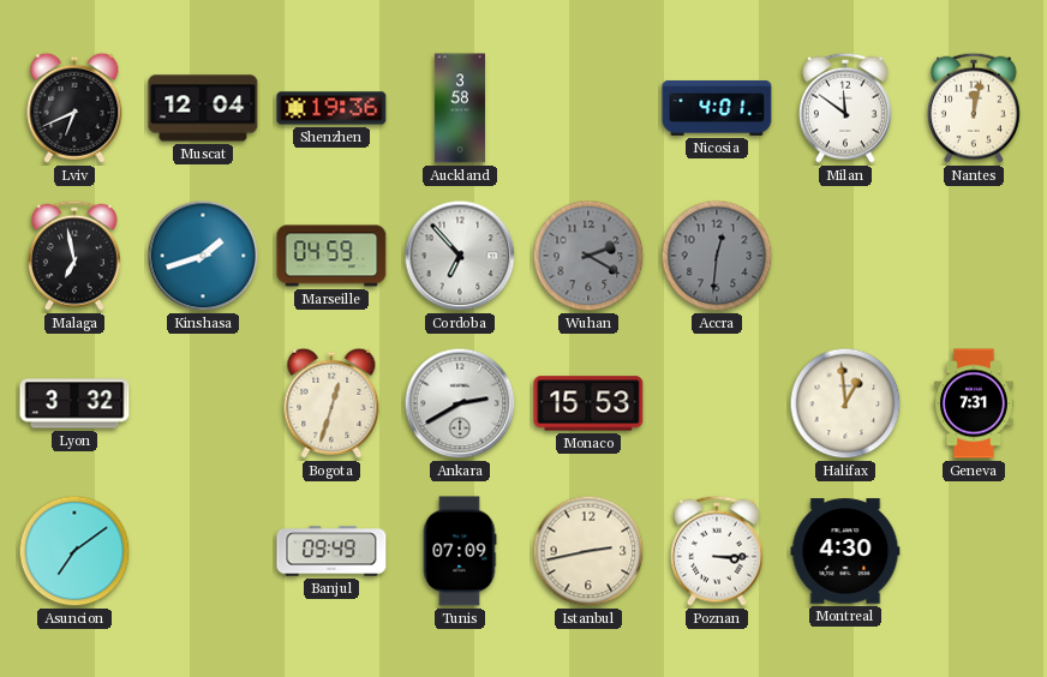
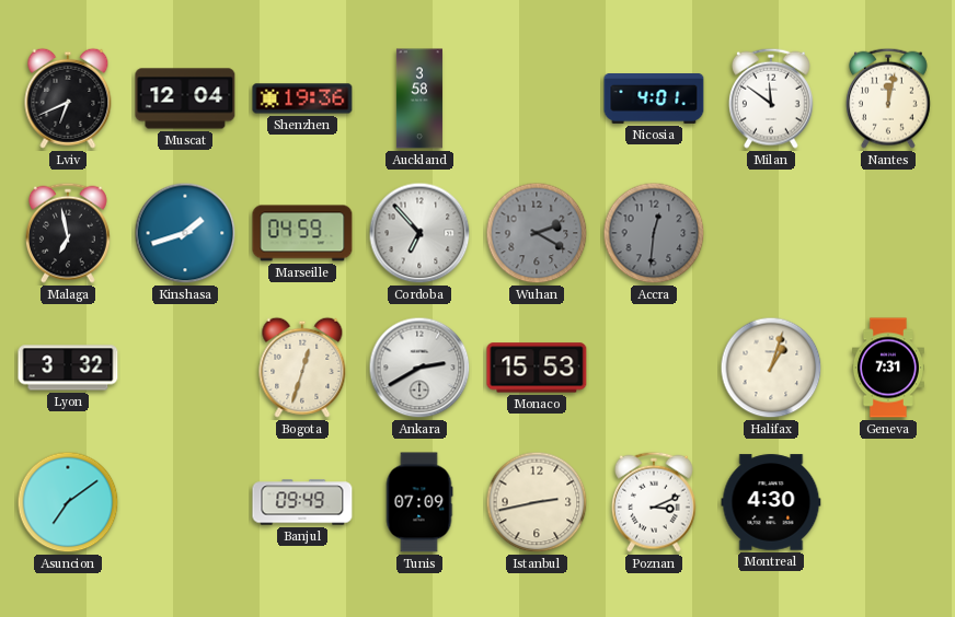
Halifax: 12:59 -> 1:03 (771, 368)
Poznan: 3:15 -> 3:11 (655, 502)
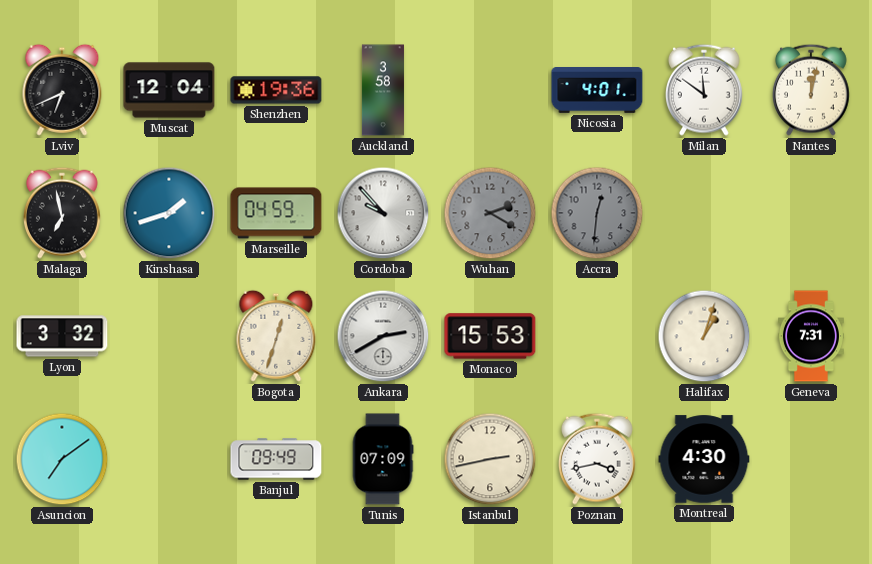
Cordoba: 6:53 -> 9:53 (383, 213)
Poznan: 3:11 -> 3:43 (598, 459)
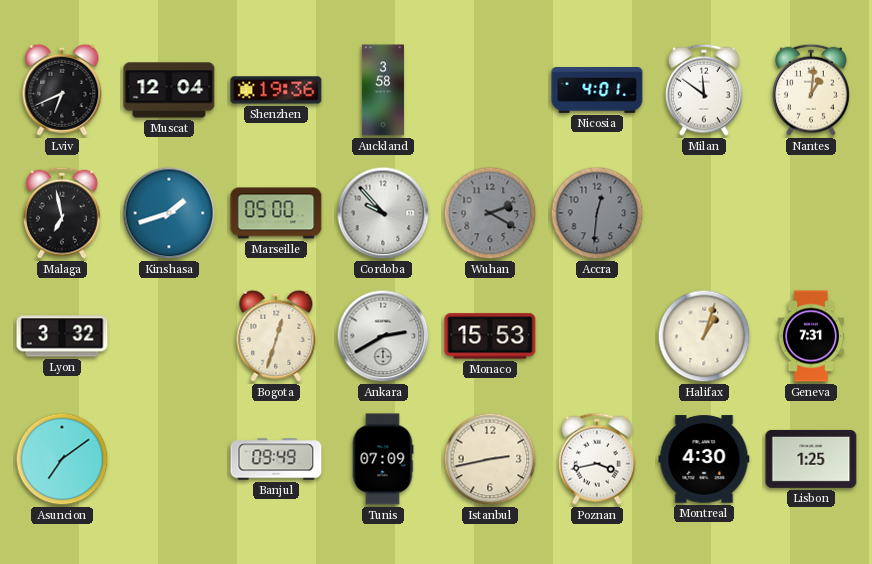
Nantes: 12:02 -> 1:01 (812, 90)
Marseille: 04:59 -> 05:00 (276, 213)
Lisbon: none -> 1:25 (811, 459)
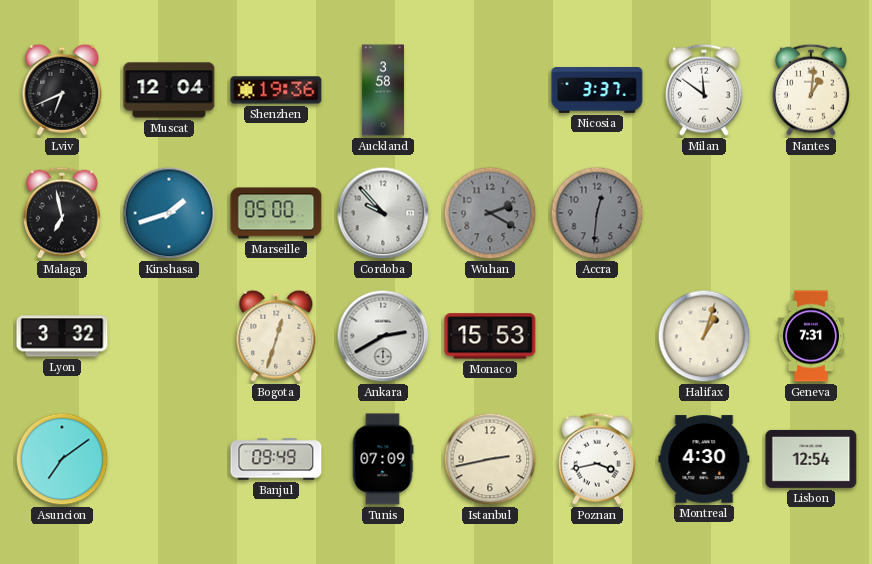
Nicosia: 4:01 -> 3:37 (597, 91)
Lisbon: 1:25 -> 12:54 (811, 459)
